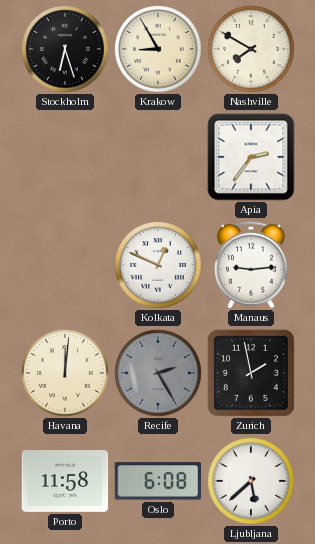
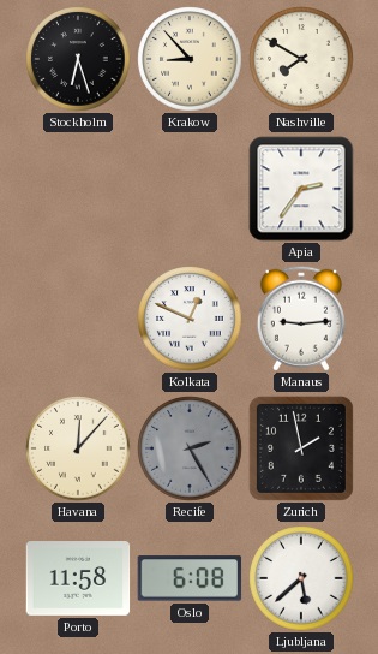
Krakow: 8:55 -> 8:53 (190, 59)
Havana: 12:01 -> 12:07 (78, 448)
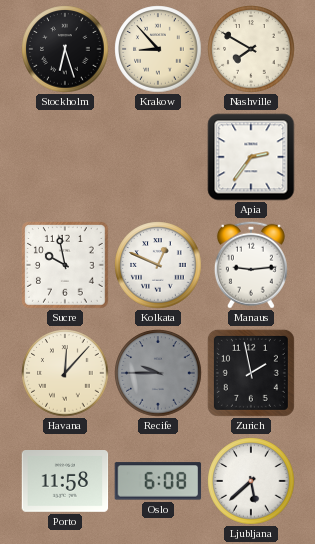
Sucre: none -> 9:58 (66, 266)
Recife: 2:25 -> 9:45 (158, 373)
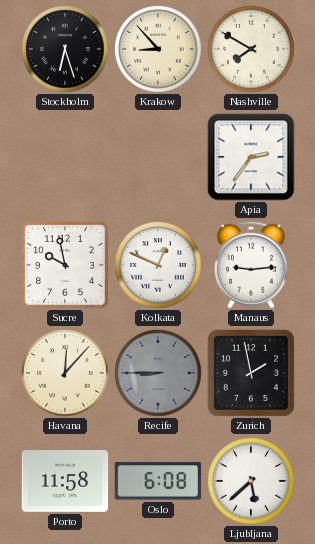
Recife: 9:45 -> 8:45 (158, 373)
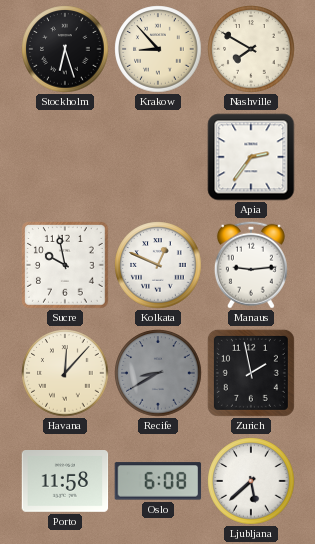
Recife: 8:45 -> 8:40 (158, 373)
